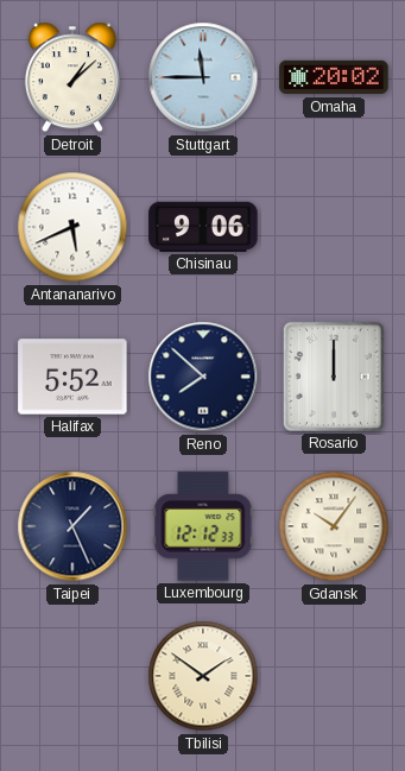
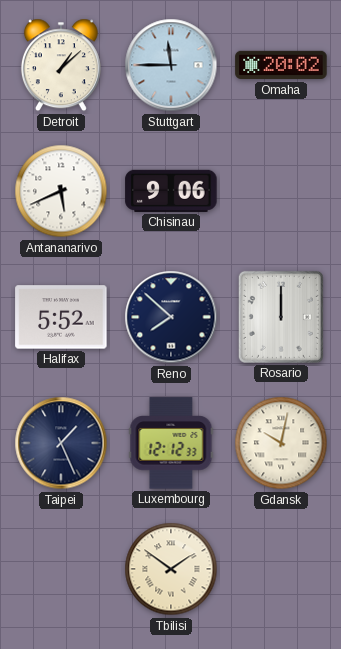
Gdansk: 10:06 -> 10:02 (281, 443)
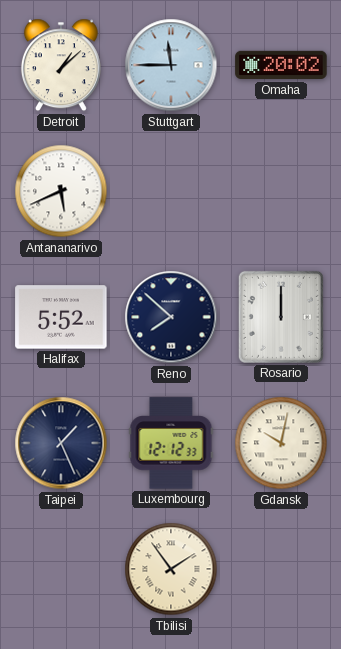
Chisinau: 9:06 -> none (171, 191)
Tbilisi: 1:51 -> 1:54 (171, 569)
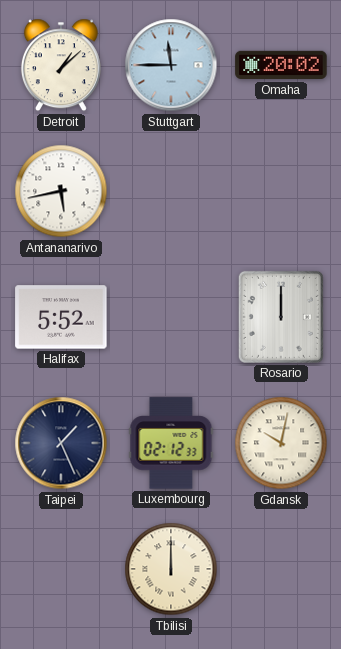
Antananarivo: 5:41 -> 5:43 (61, 191)
Reno: 7:52 -> none (171, 317)
Luxembourg: 12:12 -> 02:12 (171, 443)
Tbilisi: 1:54 -> 12:00 (171, 569)
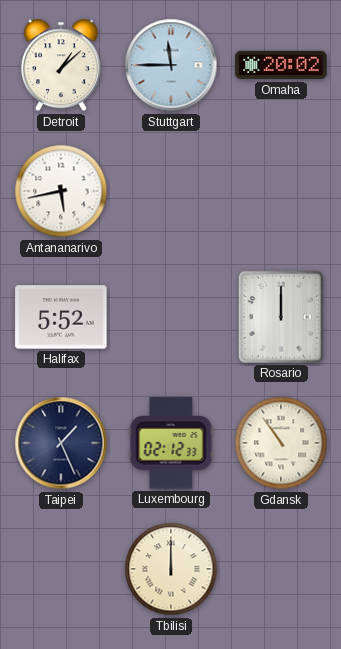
Gdansk: 10:02 -> 10:54 (281, 443)
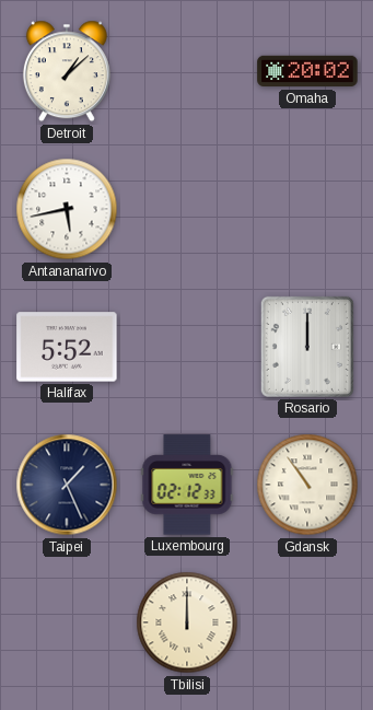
Stuttgart: 11:45 -> none (171, 65)
